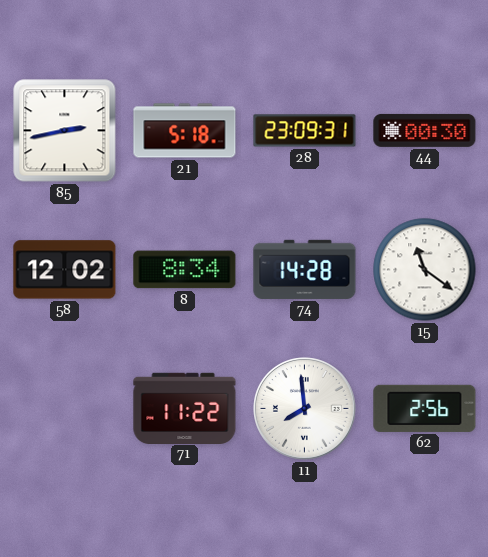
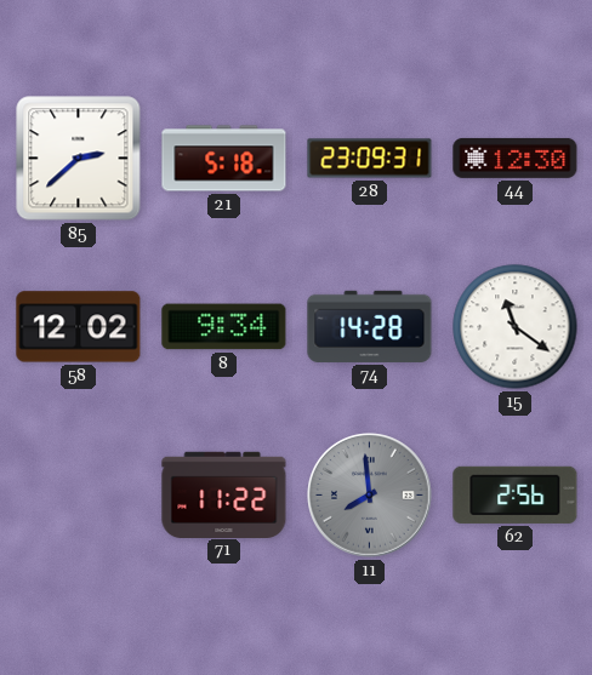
85: 2:43 -> 2:38 (79, 159)
44: 00:30 -> 12:30 (516, 158)
8: 8:34 -> 9:34 (224, 327)
11 dial: white -> grey (370, 496)
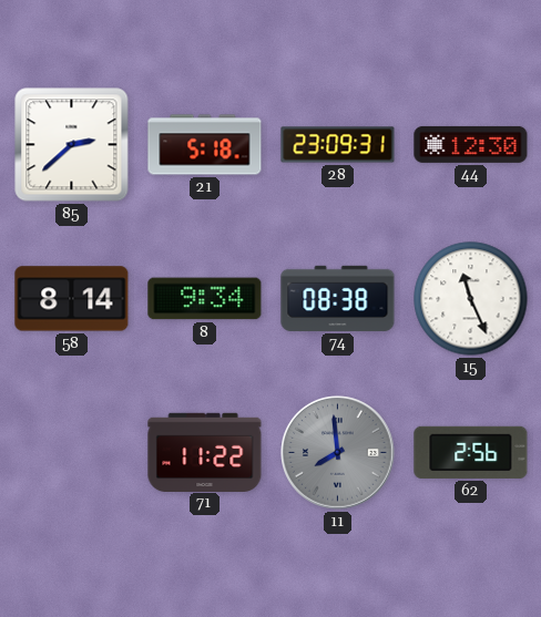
58: 12:02 -> 8:14 (72, 299)
74: 14:28 -> 08:38 (338, 298)
15: 11:21 -> 11:26 (471, 299)
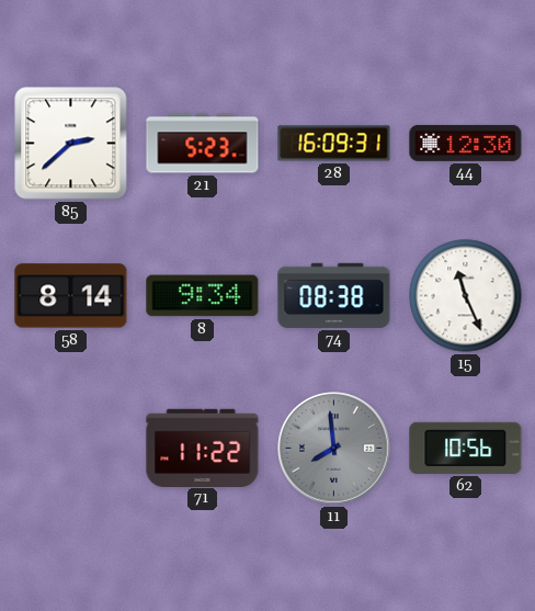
21: 5:18 -> 5:23 (203, 144)
28: 23:09 -> 16:09 (334, 144)
62: 2:56 -> 10:56 (466, 448)
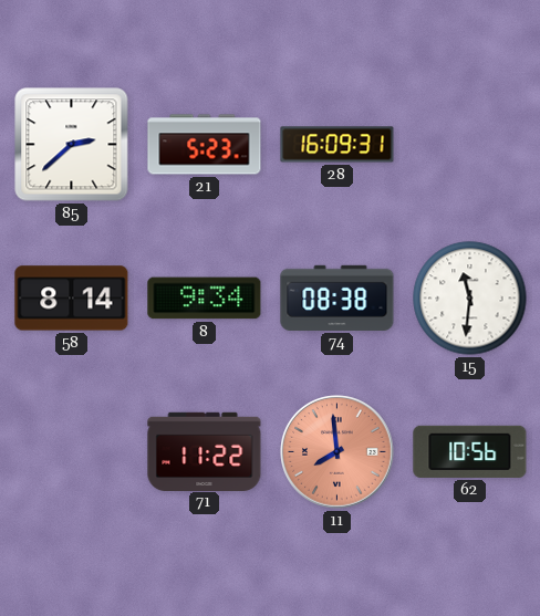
44: 12:30 -> none (466, 143)
15: 11:26 -> 11:31 (470, 299)
11 dial: grey -> salmon (337, 452)
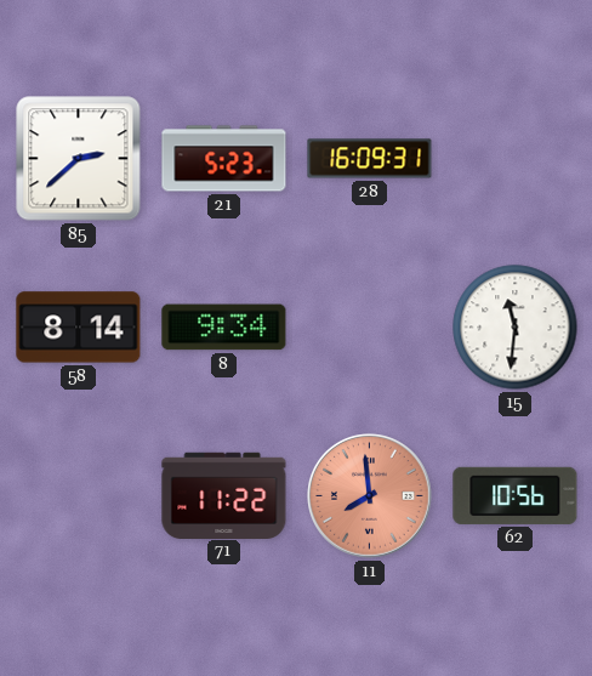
74: 08:38 -> none (337, 297)
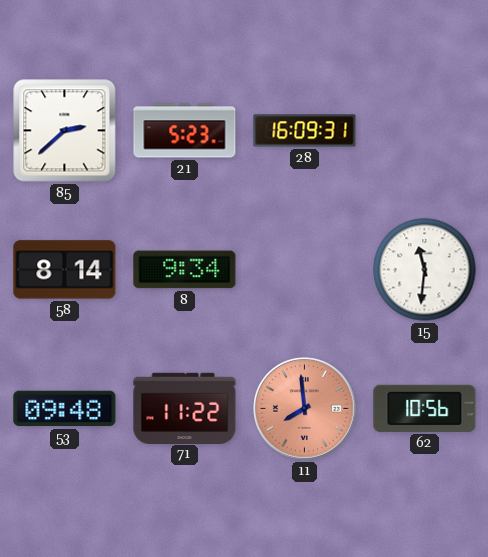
53: none -> 09:48 (65, 409)
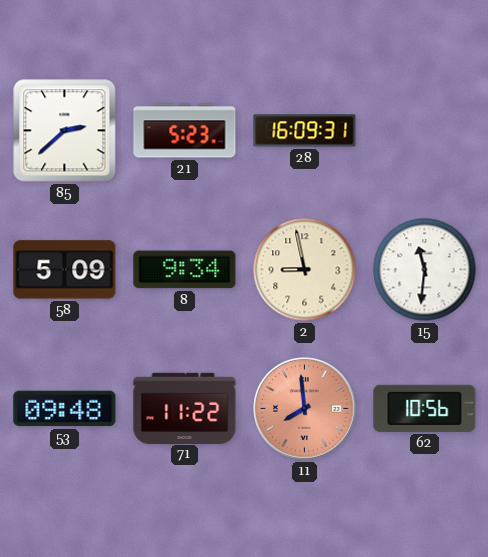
58: 8:14 -> 5:09 (65, 270)
2: none -> 8:58 (305, 270)
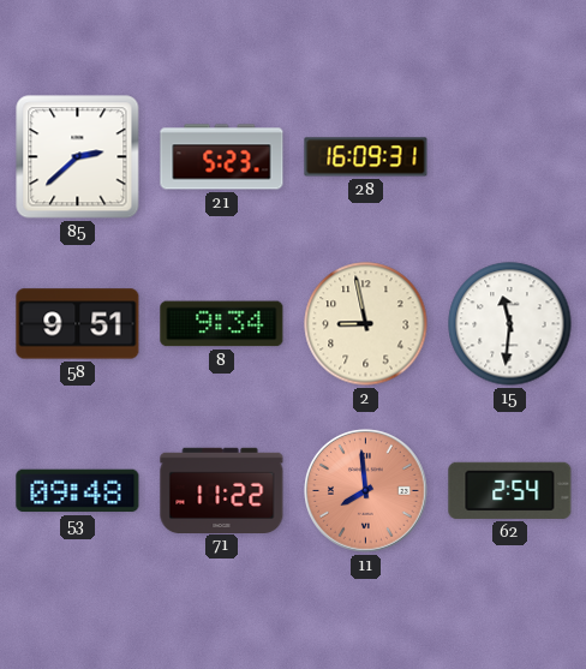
58: 5:09 -> 9:51 (78, 324)
62: 10:56 -> 2:54 (510, 490)
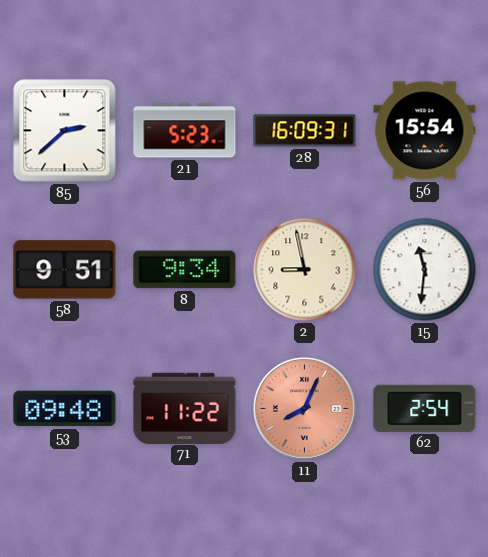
56: none -> 15:54 (425, 131)
11: 7:59 -> 8:04 (305, 409)
